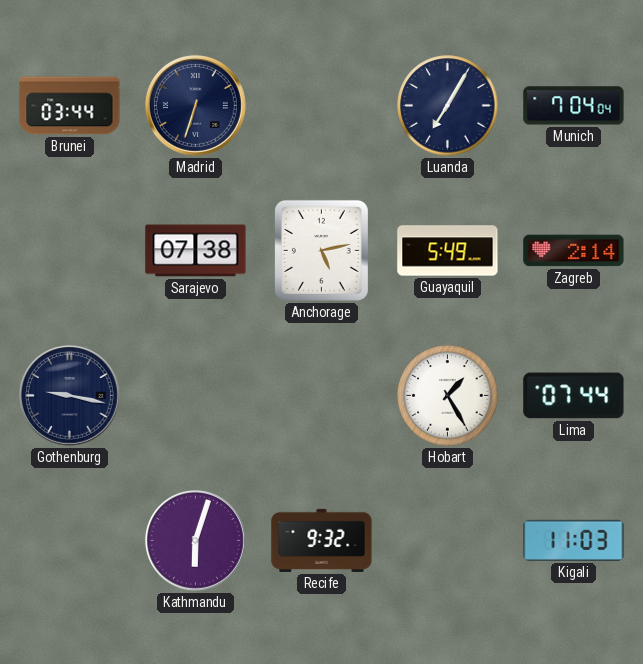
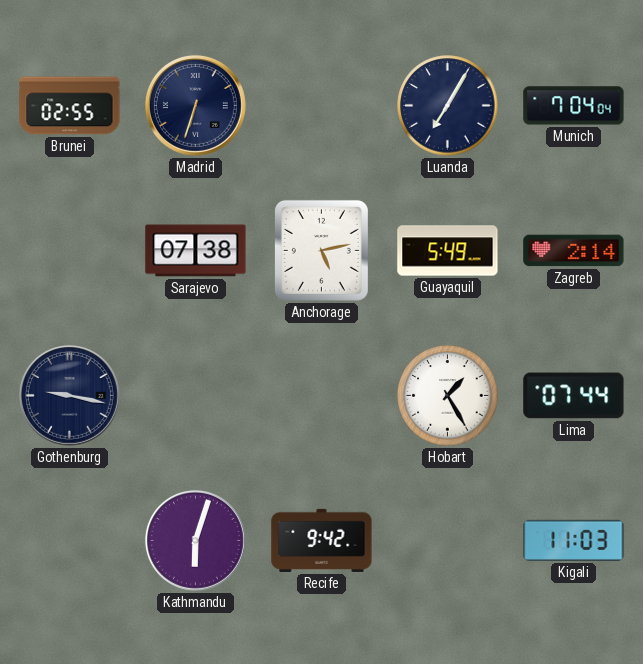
Brunei: 03:44 -> 02:55 (70, 106)
Recife: 9:32 -> 9:42 (322, 540)
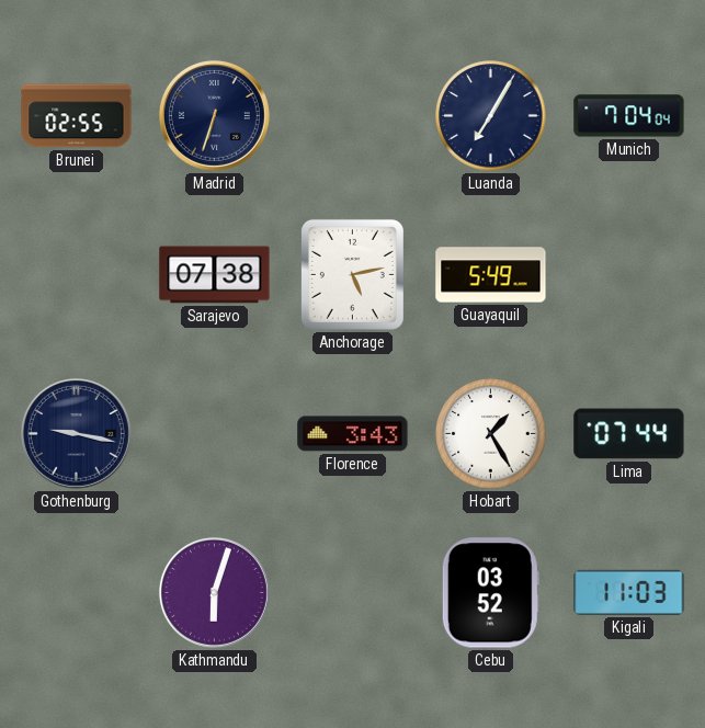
Zagreb: 2:14 -> none (574, 251)
Florence: none -> 3:43 (353, 434)
Recife: 9:42 -> none (322, 540)
Cebu: none -> 03:52 (490, 593)
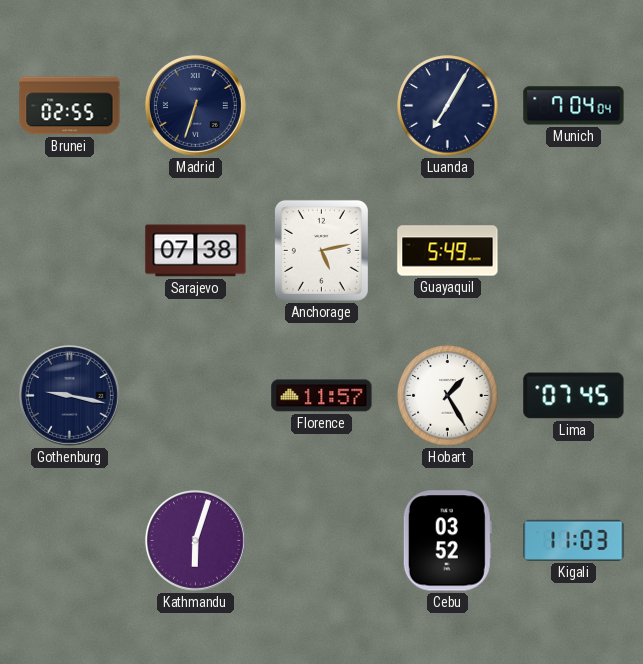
Florence: 3:43 -> 11:57 (322, 396)
Lima: 07:44 -> 07:45 (574, 396)
